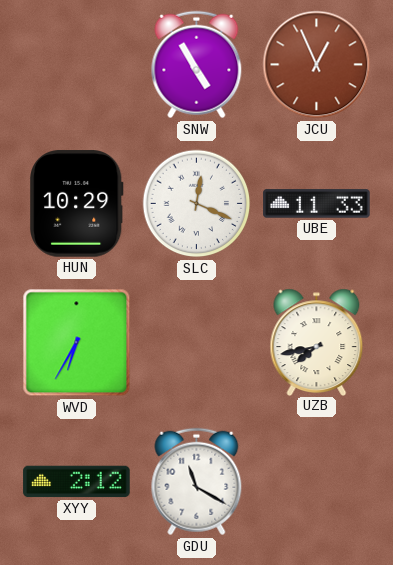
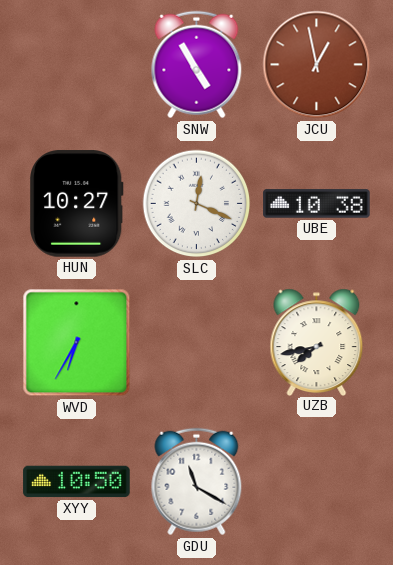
JCU: 12:56 -> 12:58 (317, 65)
HUN: 10:29 -> 10:27 (77, 204)
UBE: 11:33 -> 10:38 (317, 204)
XYY: 2:12 -> 10:50 (77, 482)
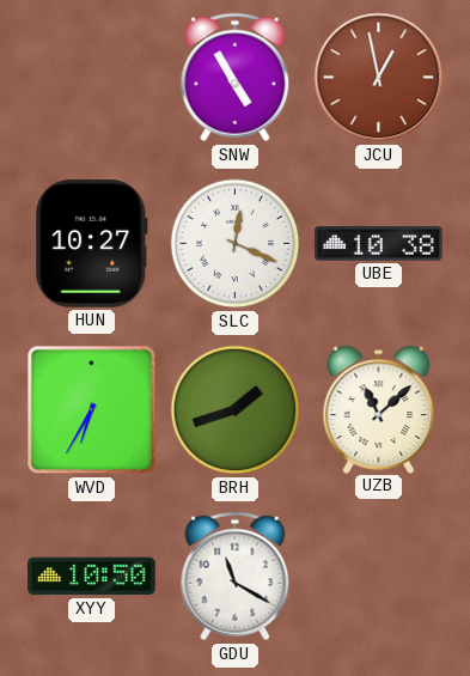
BRH: none -> 1:42 (236, 410)
UZB: 7:43 -> 11:08 (379, 409)
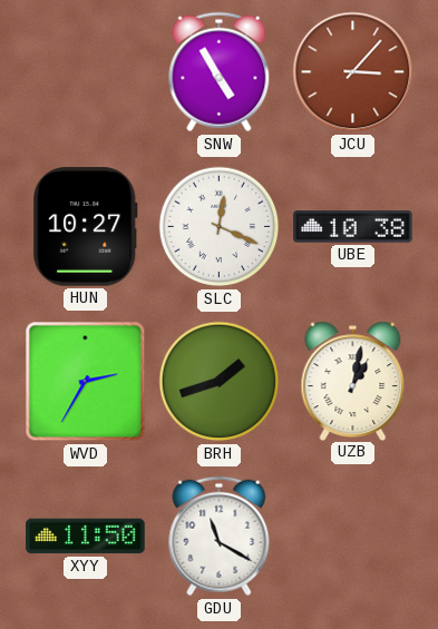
JCU: 12:58 -> 3:07 (353, 72)
WVD: 6:35 -> 2:35 (86, 382)
UZB: 11:08 -> 1:02 (353, 381)
XYY: 10:50 -> 11:50 (86, 537)
